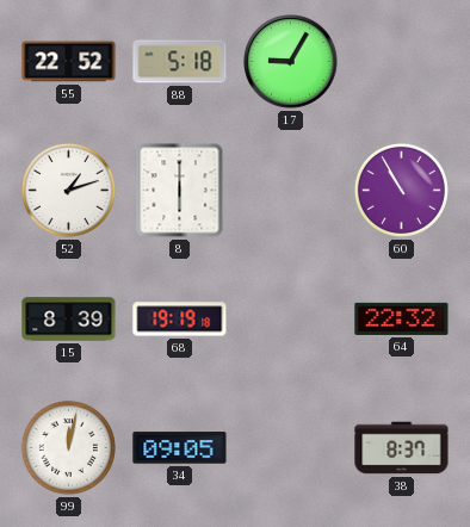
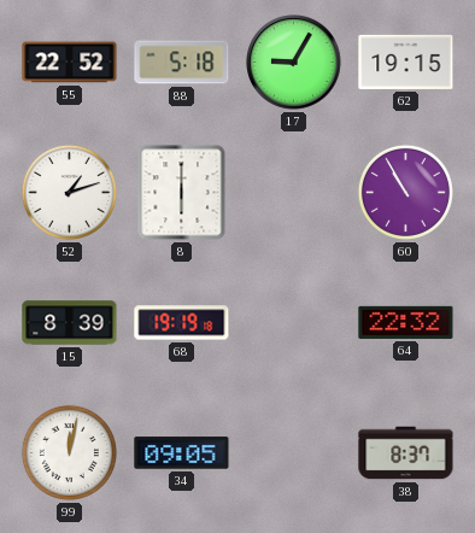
62: none -> 19:15 (406, 61)
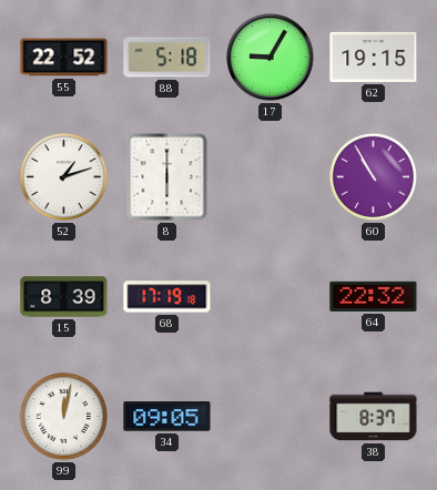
68: 19:19 -> 17:19 (167, 297)
